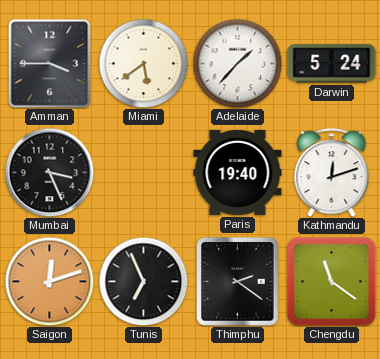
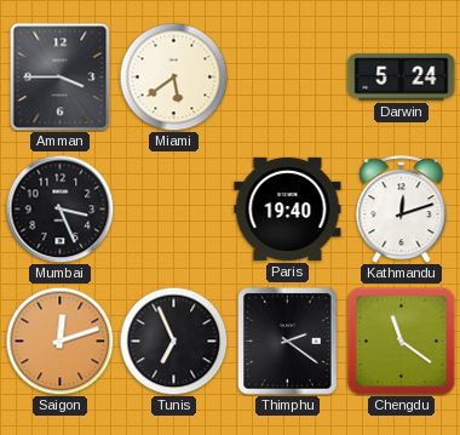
Adelaide: 1:37 -> none (237, 63)
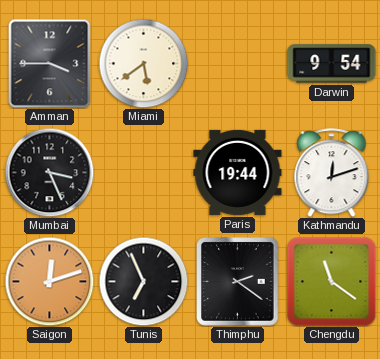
Darwin: 5:24 -> 9:54 (332, 64)
Paris: 19:40 -> 19:44 (238, 172)
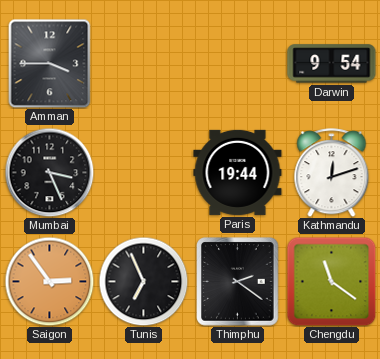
Miami: 5:39 -> none (143, 63)
Saigon: 12:12 -> 2:54 (49, 281)
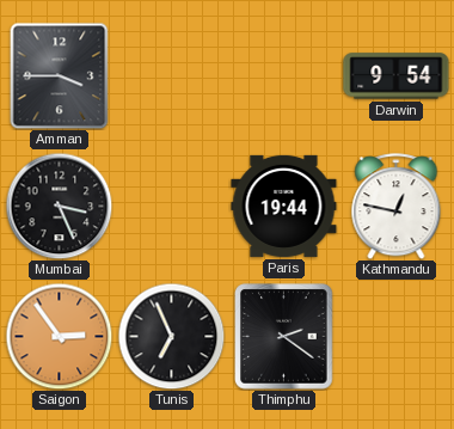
Kathmandu: 12:12 -> 12:47 (397, 207)
Chengdu: 11:21 -> none (331, 281)
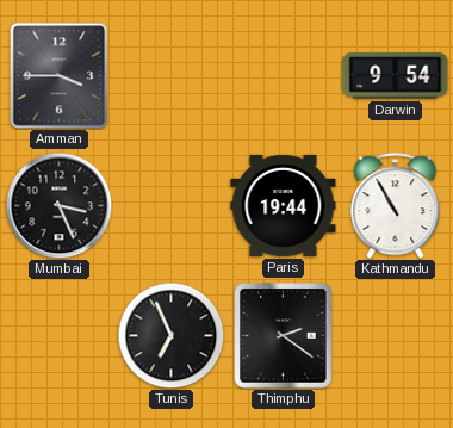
Kathmandu: 12:47 -> 10:55 (396, 206)
Saigon: 2:54 -> none (59, 336)
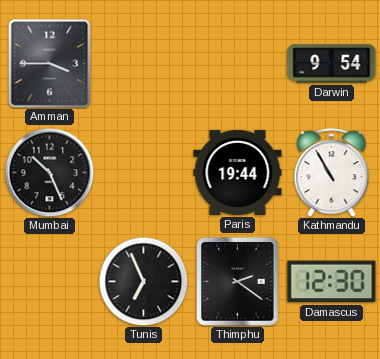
Mumbai: 3:26 -> 10:26 (49, 172)
Damascus: none -> 12:30 (332, 282)
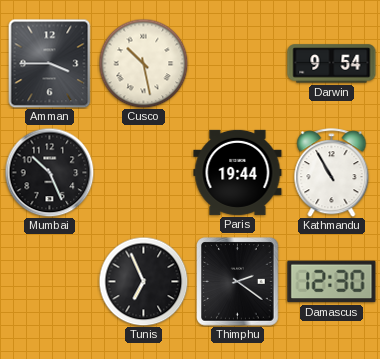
Cusco: none -> 10:28 (143, 63)
